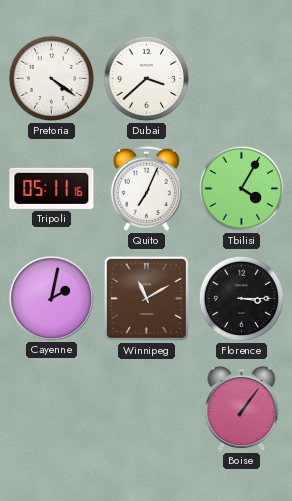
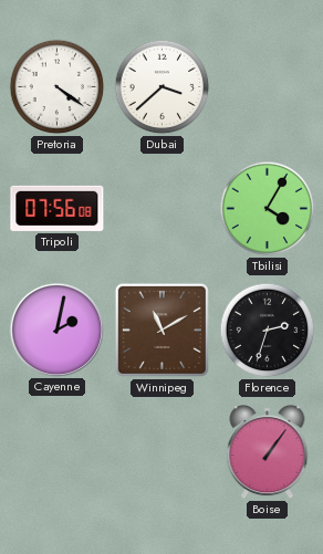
Tripoli: 05:11 -> 07:56 (58, 208)
Quito: 7:04 -> none (146, 188)
Florence: 3:15 -> 2:33 (268, 331)
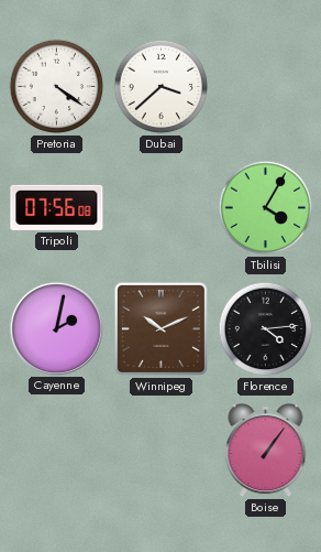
Winnipeg: 11:10 -> 10:11 (160, 328)
Florence: 2:33 -> 4:14 (266, 329)
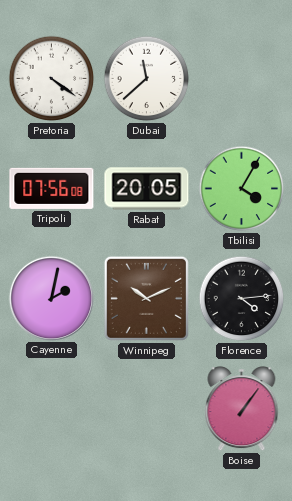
Dubai: 3:38 -> 11:38 (147, 79)
Rabat: none -> 20:05 (147, 189)
